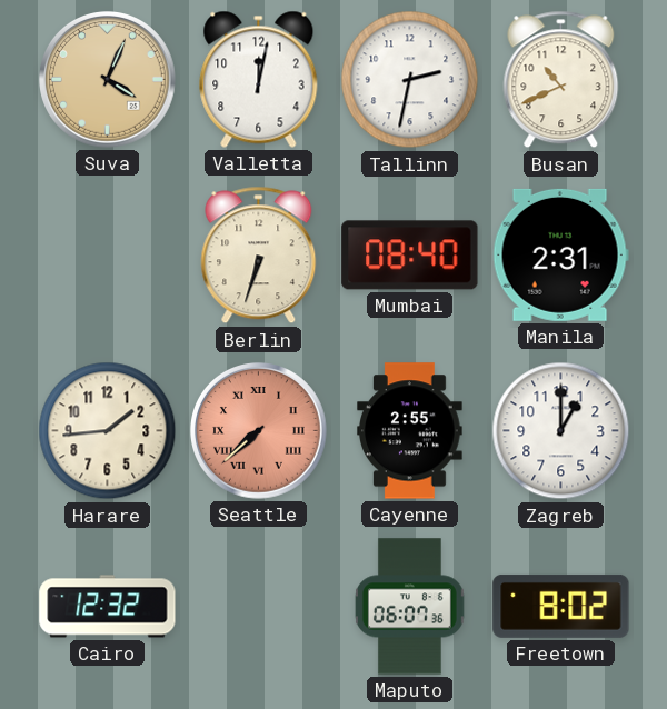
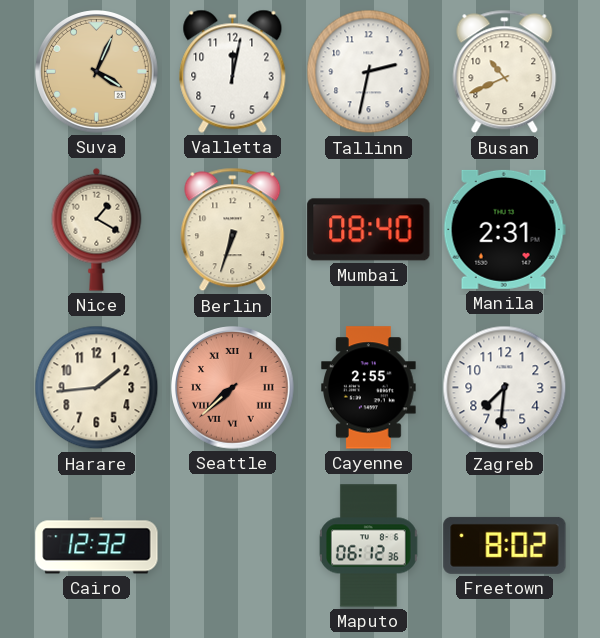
Nice: none -> 1:20 (97, 229)
Zagreb: 1:00 -> 7:31 (505, 388)
Maputo: 06:07 -> 06:12 (368, 546)
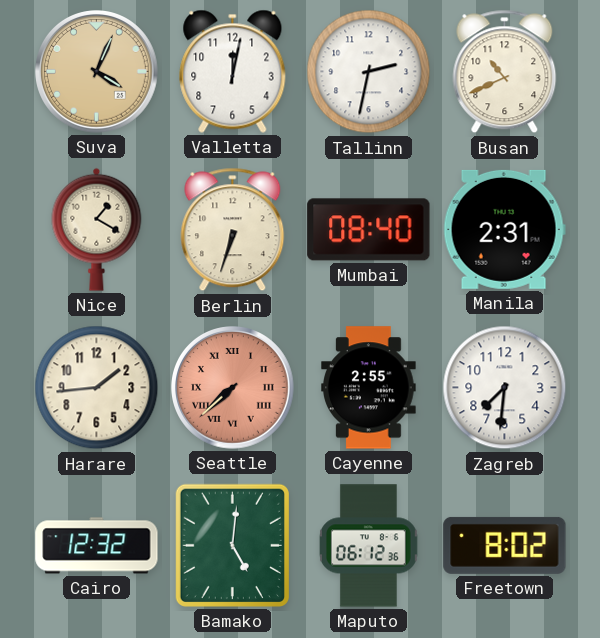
Bamako: none -> 5:01 (232, 545)
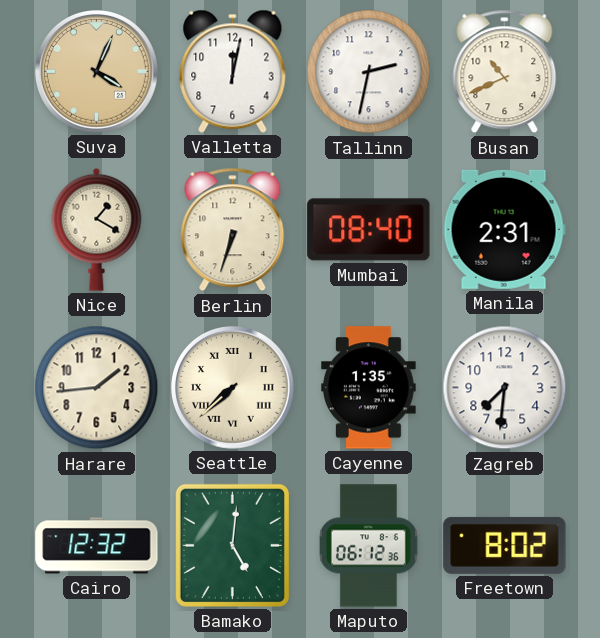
Seattle dial: salmon -> cream (233, 388)
Cayenne: 2:55 -> 1:35 (369, 388)
